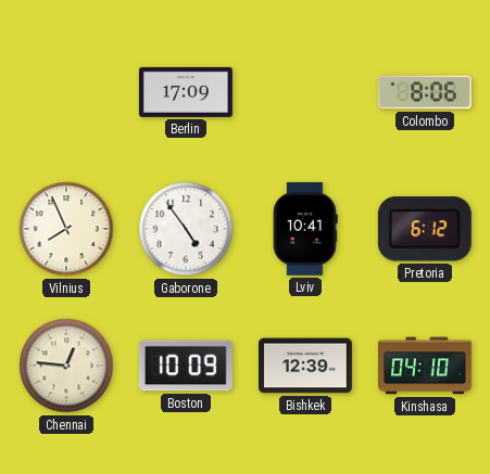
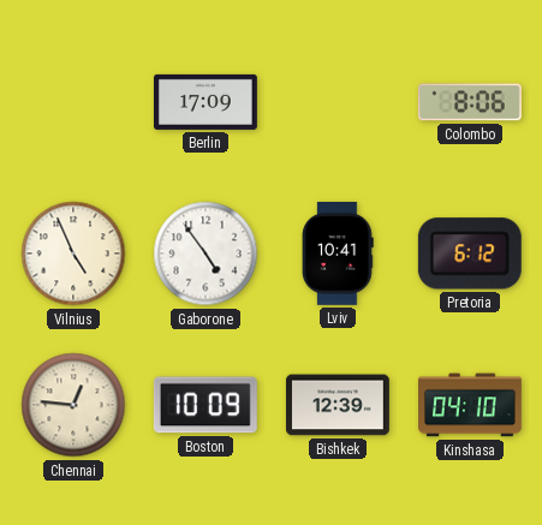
Vilnius: 7:56 -> 4:56 (73, 253)
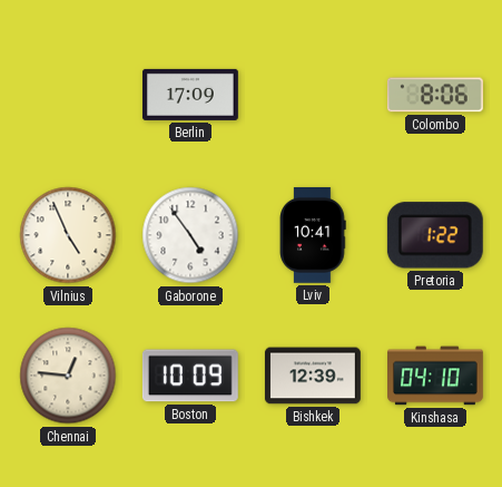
Pretoria: 6:12 -> 1:22 (435, 235)
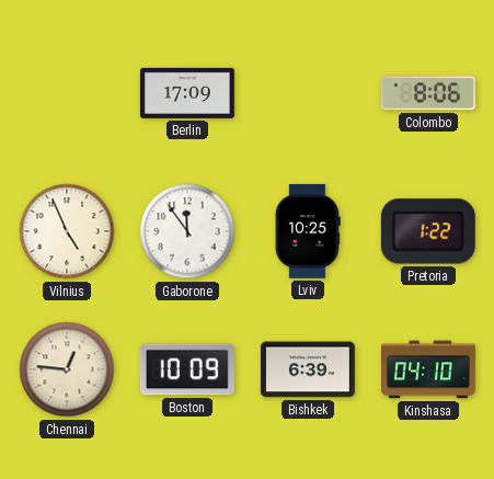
Gaborone: 4:54 -> 11:54 (187, 231)
Lviv: 10:41 -> 10:25 (308, 231)
Bishkek: 12:39 -> 6:39 (308, 369)
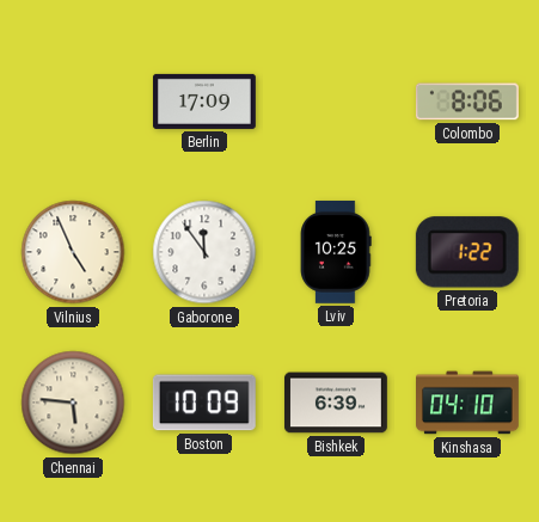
Chennai: 12:46 -> 5:46 (73, 403)
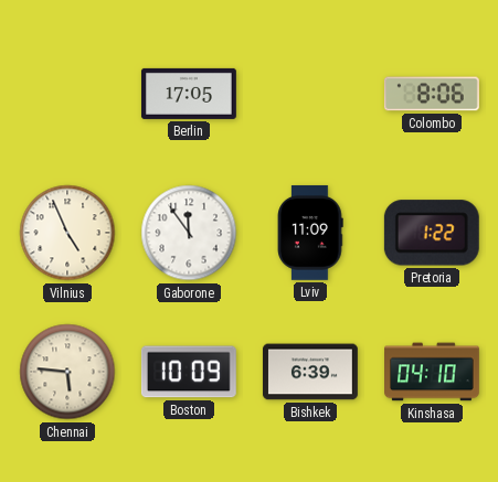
Berlin: 17:09 -> 17:05 (189, 94)
Lviv: 10:25 -> 11:09 (310, 233)
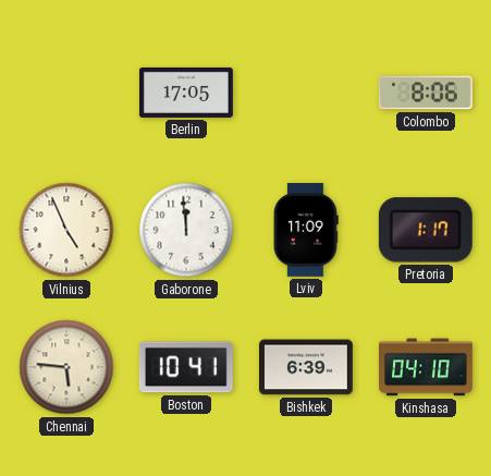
Gaborone: 11:54 -> 11:59 (186, 230)
Pretoria: 1:22 -> 1:17 (426, 230)
Boston: 10:09 -> 10:41 (186, 367)
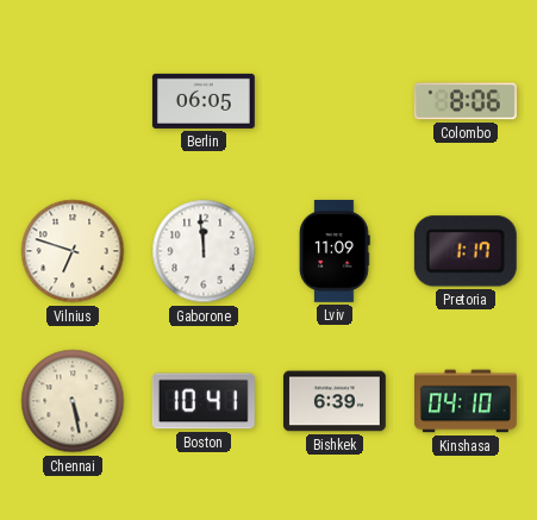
Berlin: 17:05 -> 06:05 (204, 101)
Vilnius: 4:56 -> 6:48 (73, 251)
Chennai: 5:46 -> 5:28 (73, 401)
